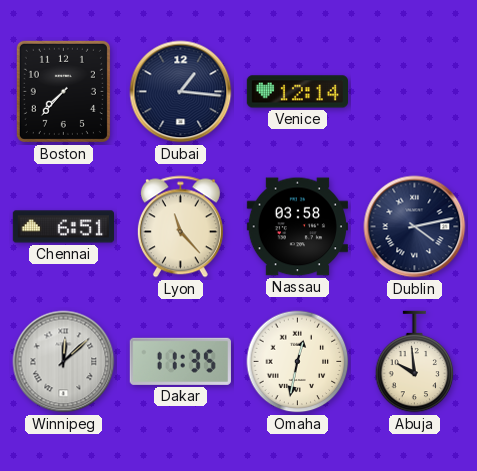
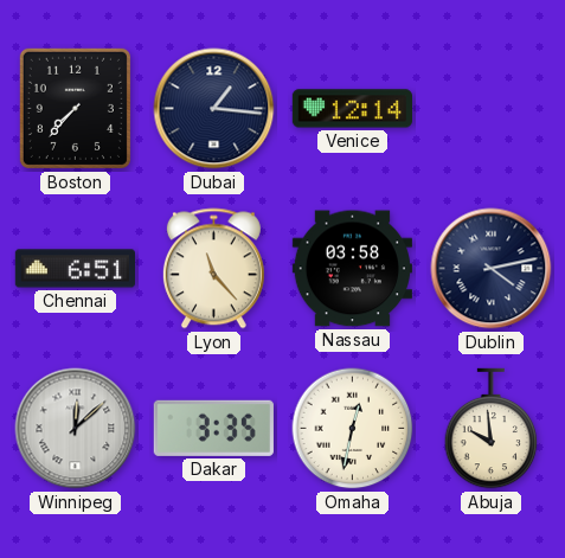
Dakar: 11:35 -> 3:35 (213, 428)
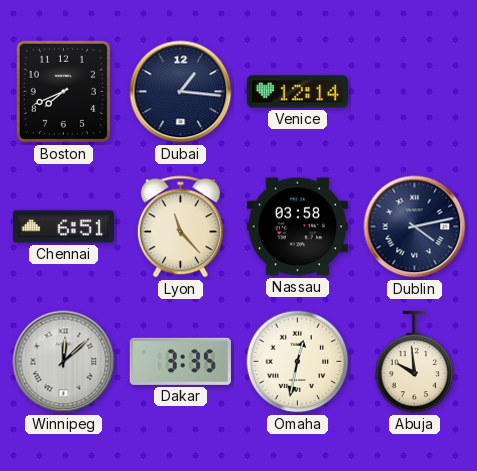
Boston: 7:37 -> 7:41 (63, 91)
